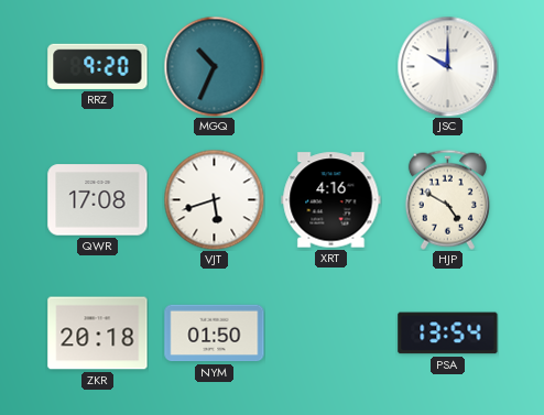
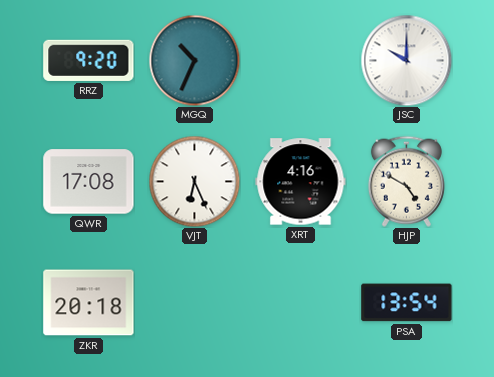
VJT: 5:42 -> 6:26 (194, 181)
NYM: 01:50 -> none (215, 334)
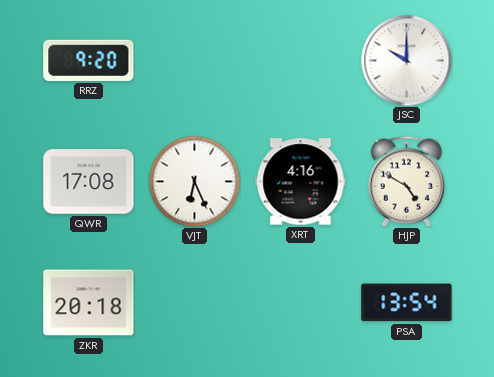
MGQ: 10:34 -> none (194, 60)
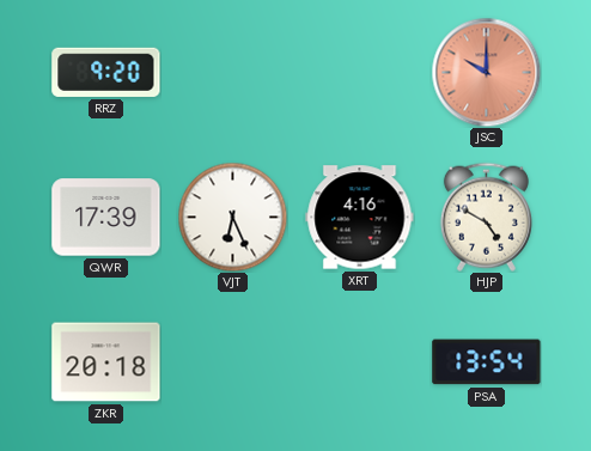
JSC dial: white -> salmon (486, 72)
QWR: 17:08 -> 17:39 (106, 218)
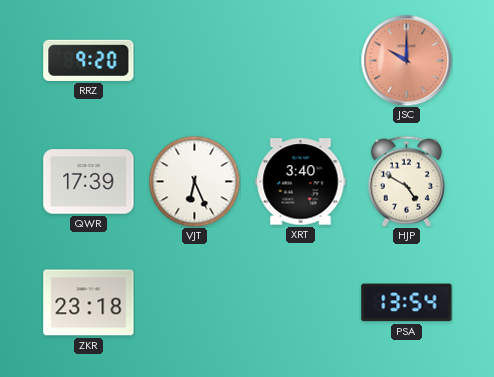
XRT: 4:16 -> 3:40 (301, 182)
ZKR: 20:18 -> 23:18 (89, 303)
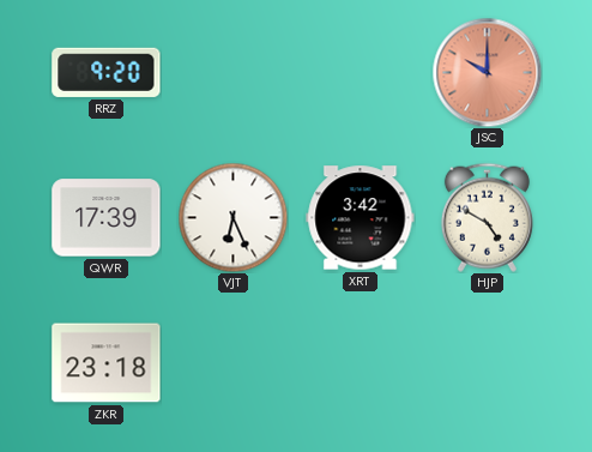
XRT: 3:40 -> 3:42 (361, 218)
PSA: 13:54 -> none (407, 303)
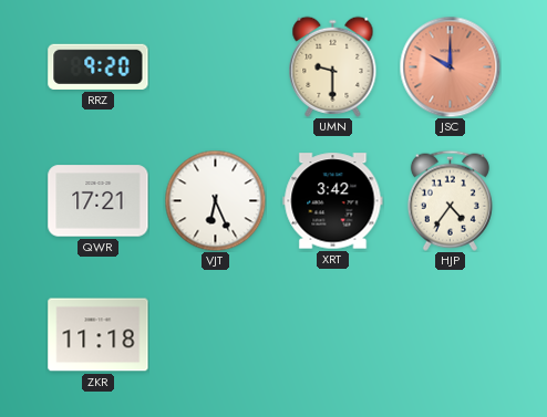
UMN: none -> 9:30 (333, 66)
QWR: 17:39 -> 17:21 (99, 201)
HJP: 4:50 -> 4:36 (450, 200)
ZKR: 23:18 -> 11:18 (99, 335)
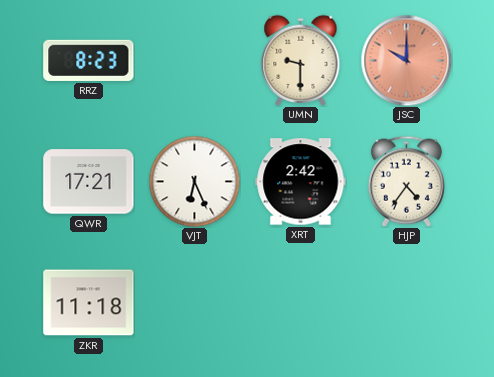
RRZ: 9:20 -> 8:23 (89, 60)
XRT: 3:42 -> 2:42 (301, 182)
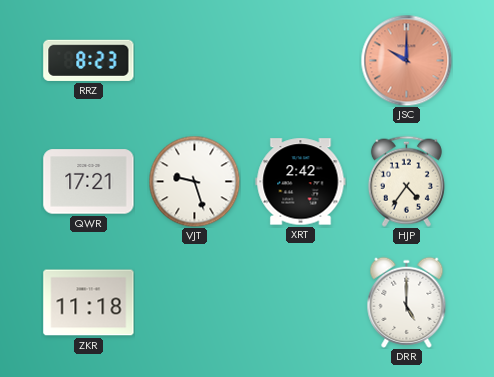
UMN: 9:30 -> none (301, 60)
VJT: 6:26 -> 9:27 (194, 181)
DRR: none -> 5:00 (407, 302)
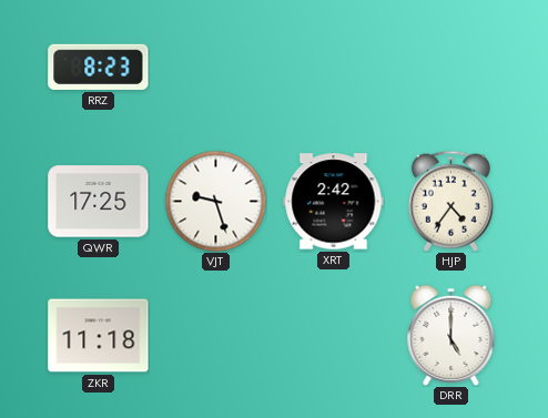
JSC: 10:00 -> none (406, 60)
QWR: 17:21 -> 17:25 (99, 202)
